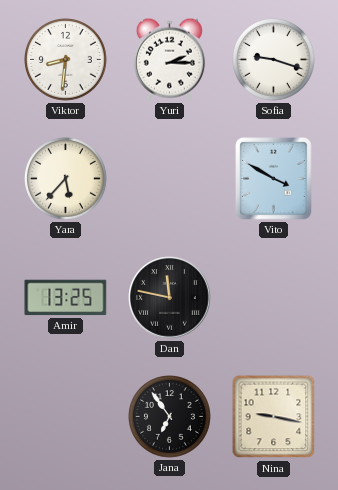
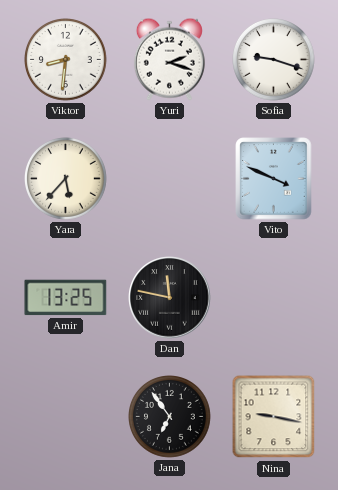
Yuri: 2:15 -> 2:18 (169, 59)
Vito: 3:50 -> 3:49 (274, 179)
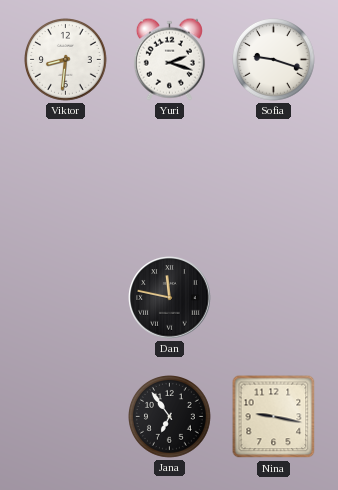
Yara: 5:37 -> none (66, 179)
Vito: 3:49 -> none (274, 179)
Amir: 13:25 -> none (66, 298)
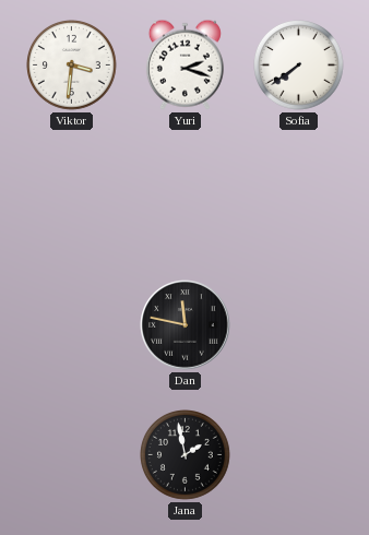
Viktor: 8:31 -> 3:31 (72, 66)
Sofia: 9:18 -> 7:39 (299, 66)
Jana: 6:54 -> 1:58 (186, 455)
Nina: 9:17 -> none (274, 417)
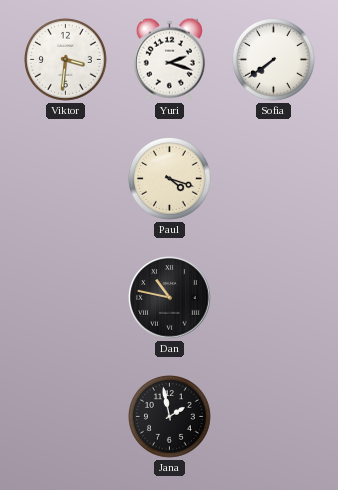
Paul: none -> 4:18 (170, 179)
Dan: 11:47 -> 10:47 (170, 298)
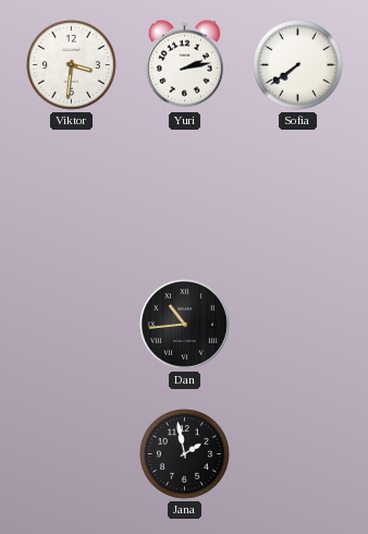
Yuri: 2:18 -> 2:13 (184, 64)
Paul: 4:18 -> none (170, 179)
Dan: 10:47 -> 10:44 (185, 325)
